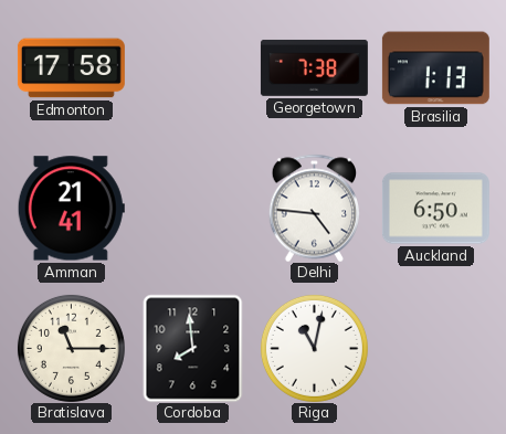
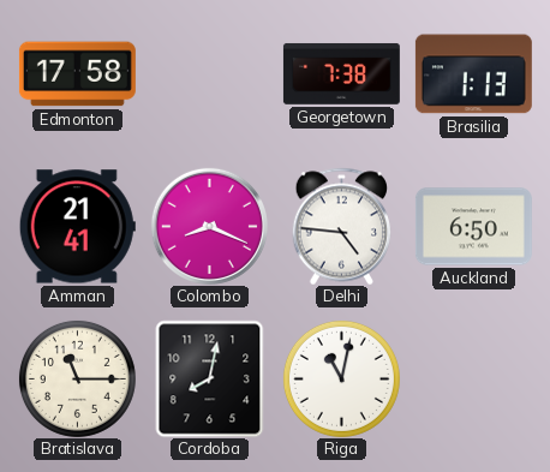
Colombo: none -> 8:19 (209, 226)
Cordoba: 7:59 -> 8:02 (210, 378)
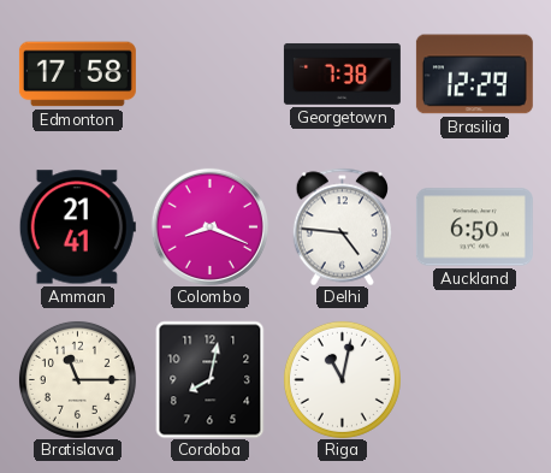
Brasilia: 1:13 -> 12:29 (474, 75)
